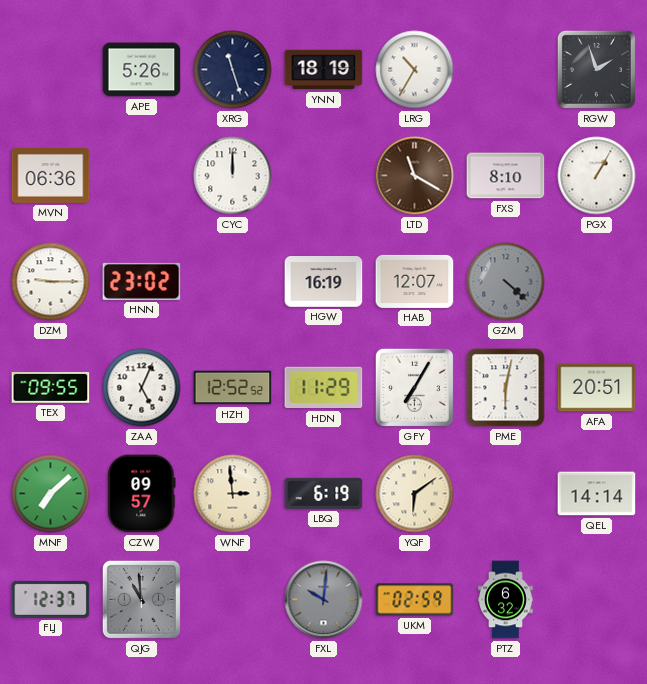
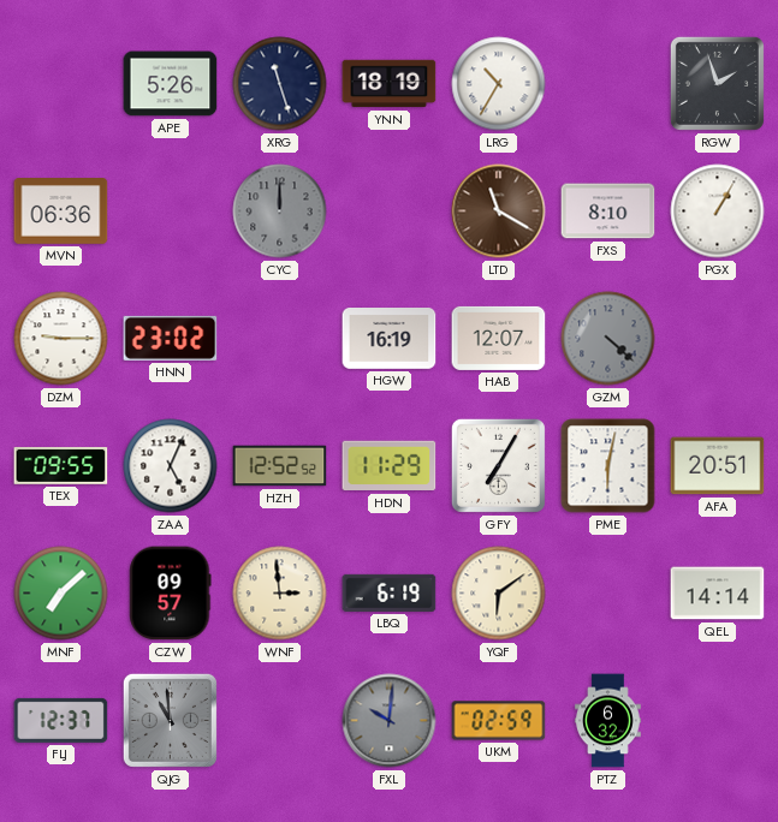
CYC dial: white -> grey (280, 212)
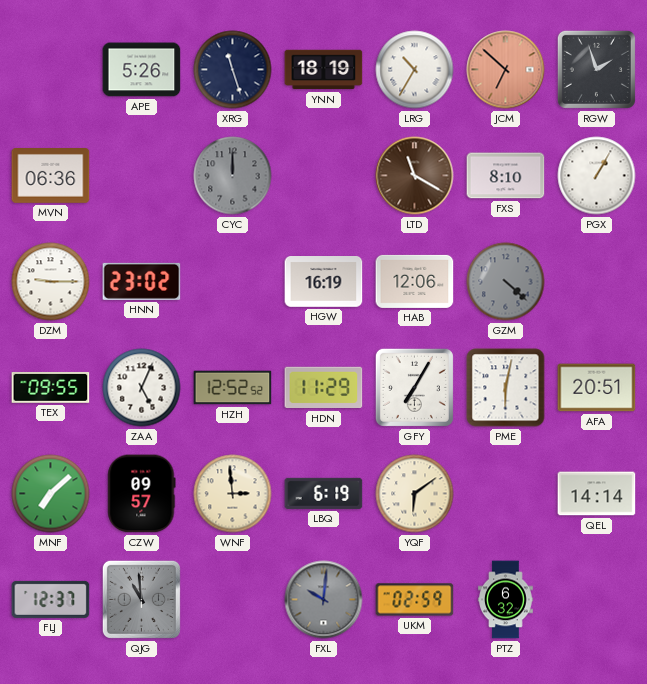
JCM: none -> 6:52 (506, 70)
HAB: 12:07 -> 12:06 (415, 281)
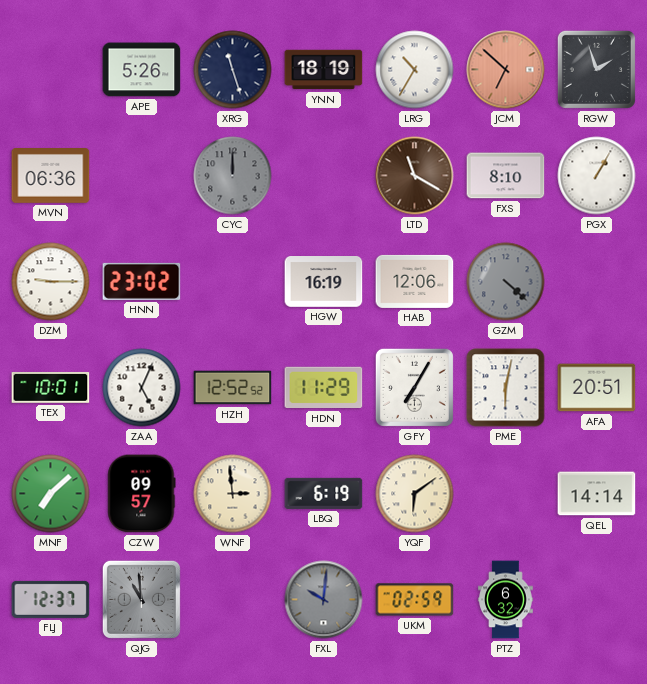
TEX: 09:55 -> 10:01 (51, 387)
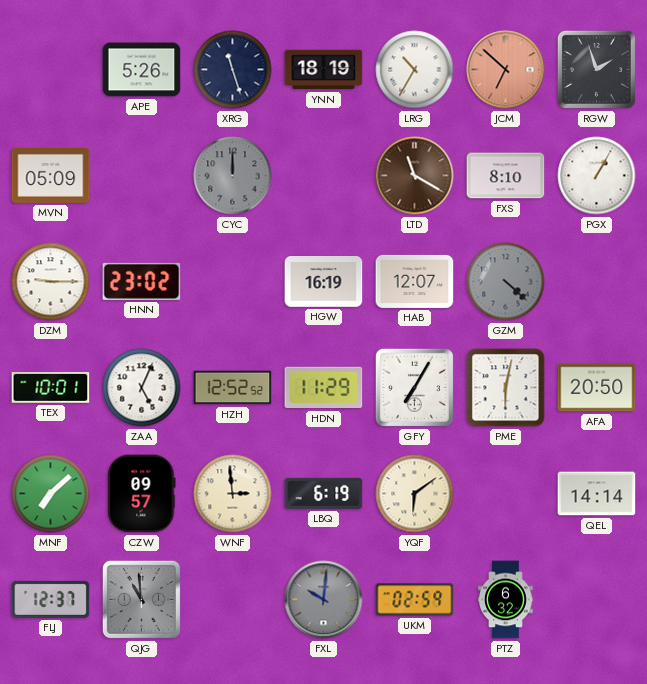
MVN: 06:36 -> 05:09 (51, 176)
HAB: 12:06 -> 12:07 (415, 281)
AFA: 20:51 -> 20:50 (597, 388)
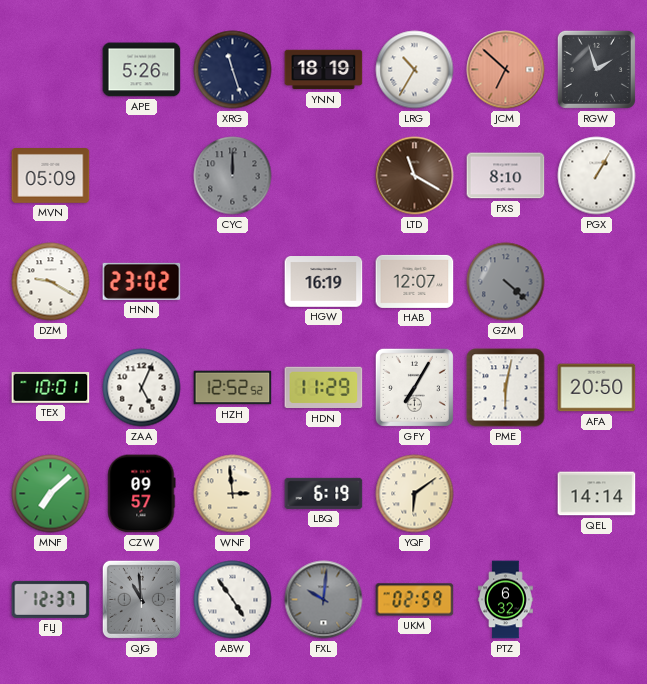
DZM: 9:15 -> 9:20 (51, 282)
ABW: none -> 4:54 (233, 600)
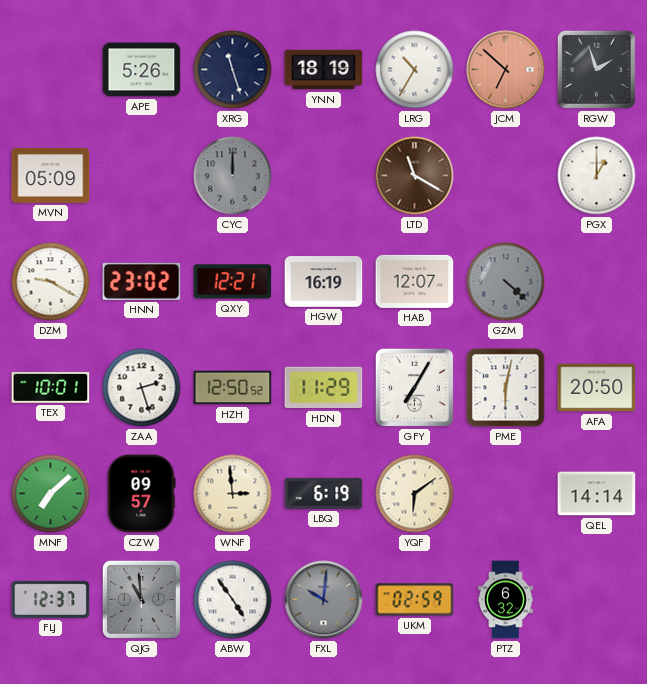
FXS: 8:10 -> none (506, 176)
PGX: 1:05 -> 1:00 (597, 176)
QXY: none -> 12:21 (233, 282)
ZAA: 5:04 -> 2:27 (142, 388)
HZH: 12:52 -> 12:50 (233, 388)
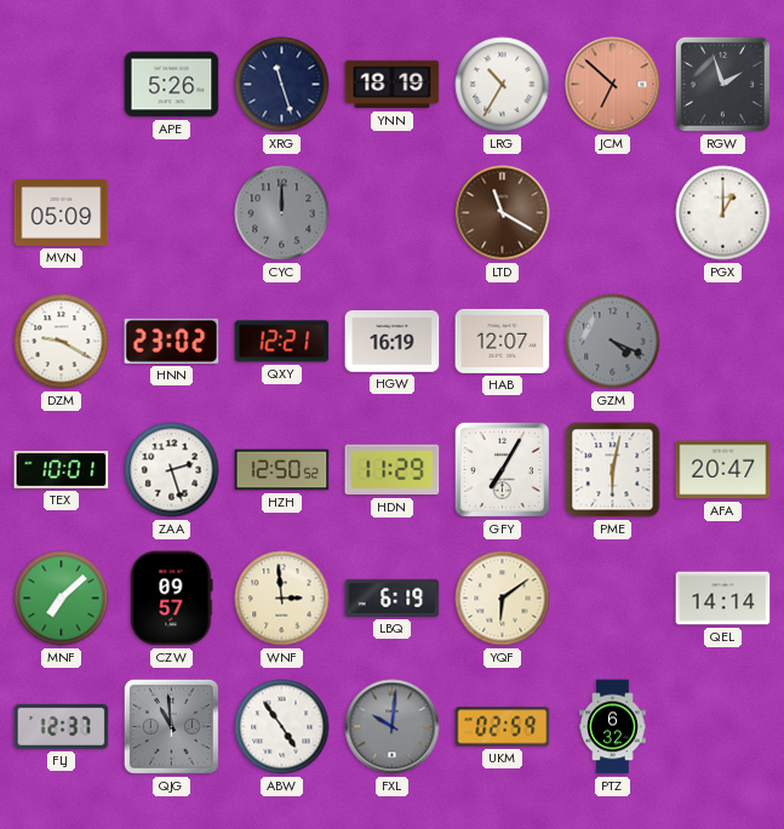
GZM: 4:22 -> 4:19 (613, 342)
AFA: 20:50 -> 20:47 (723, 470)
